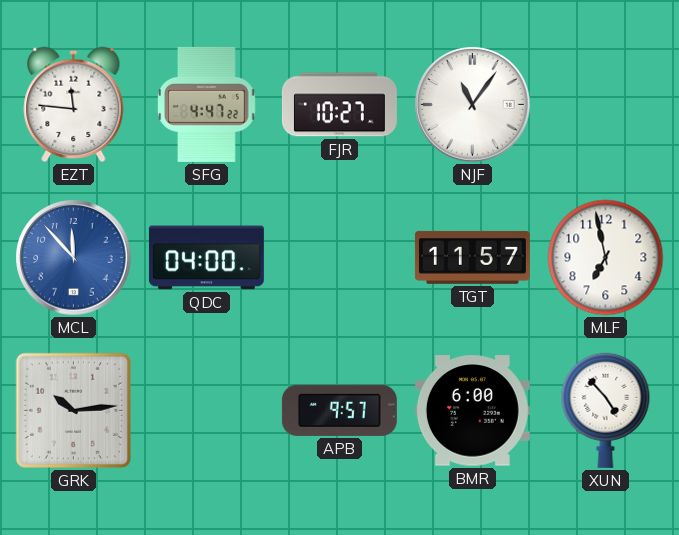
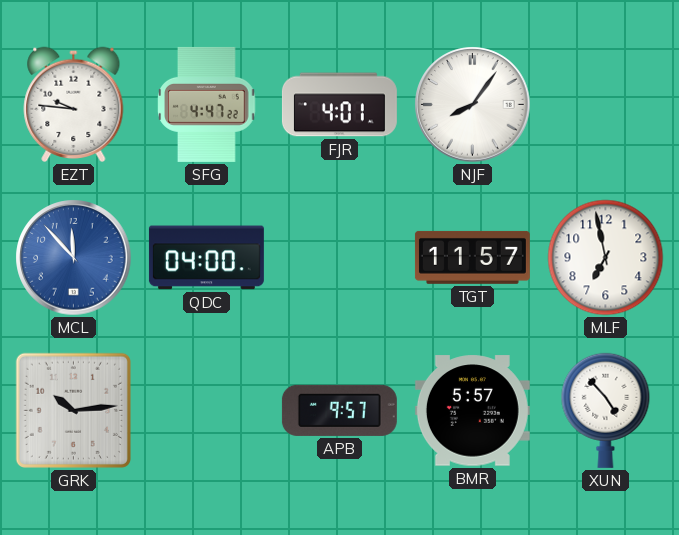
EZT: 11:46 -> 9:46 (74, 104)
FJR: 10:27 -> 4:01 (339, 105)
NJF: 11:06 -> 8:06 (473, 105)
BMR: 6:00 -> 5:57 (472, 411)
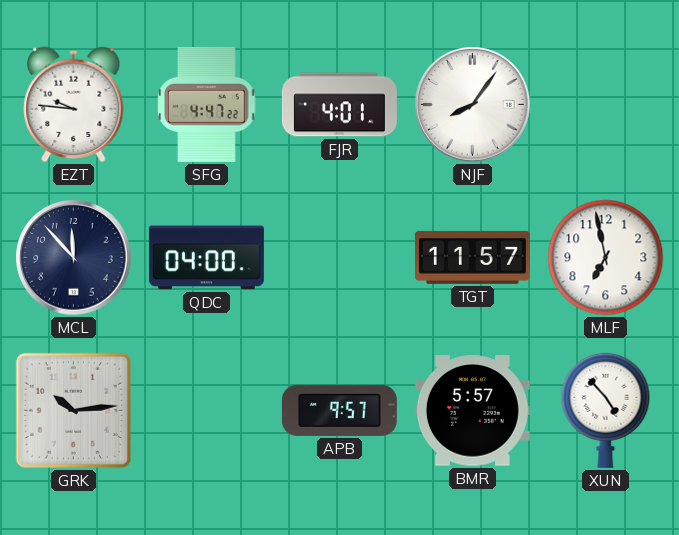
MCL dial: blue -> navy (74, 258)
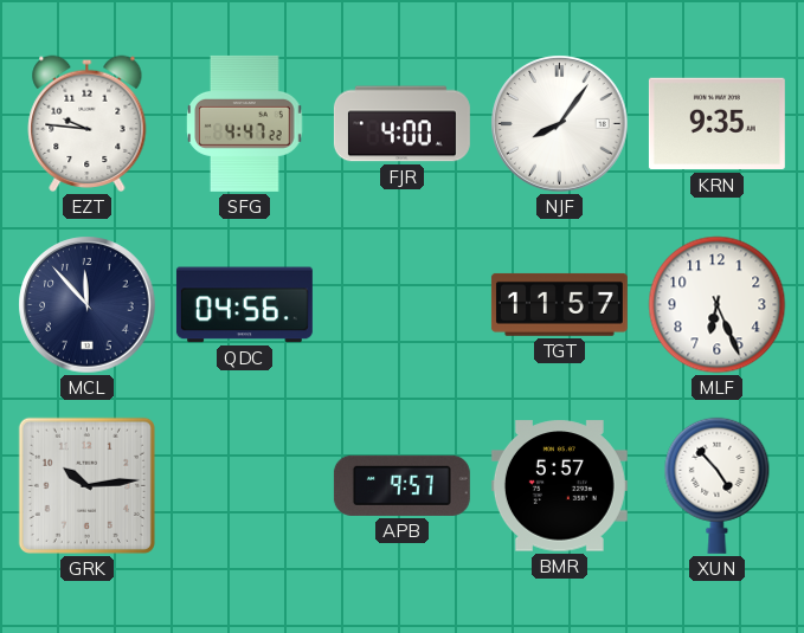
FJR: 4:01 -> 4:00 (401, 124)
KRN: none -> 9:35 (716, 124)
QDC: 04:00 -> 04:56 (244, 305)
MLF: 6:58 -> 6:26 (718, 305)
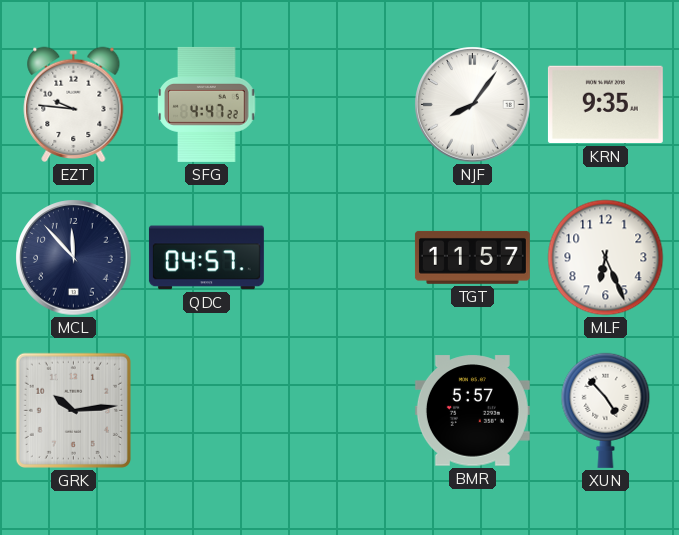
FJR: 4:00 -> none (401, 124)
QDC: 04:56 -> 04:57 (206, 258)
APB: 9:57 -> none (401, 485)
